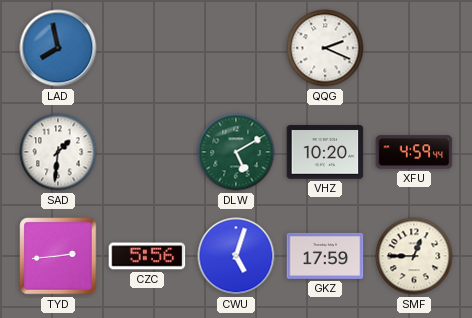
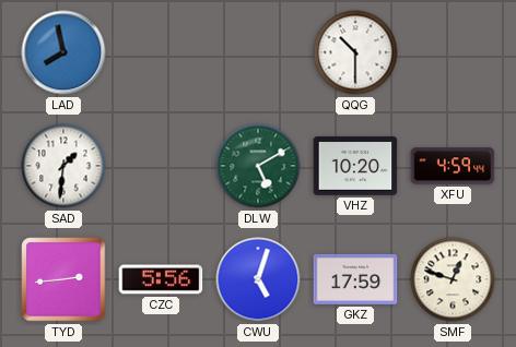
QQG: 2:19 -> 10:30 (355, 52)
SMF: 12:45 -> 12:48 (453, 279)
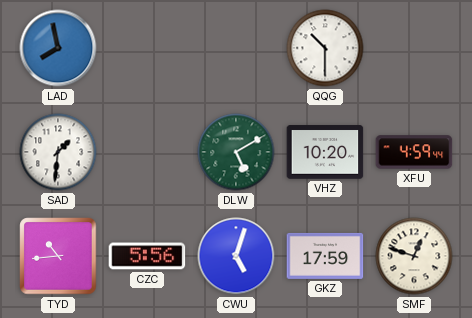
TYD: 2:44 -> 10:44 (58, 256)
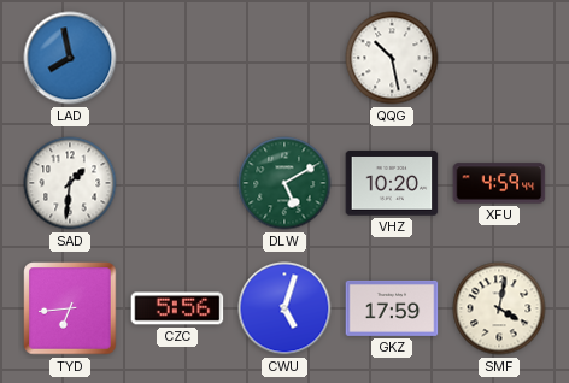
QQG: 10:30 -> 10:28 (392, 58)
TYD: 10:44 -> 6:44 (70, 308)
SMF: 12:48 -> 4:02 (499, 308)
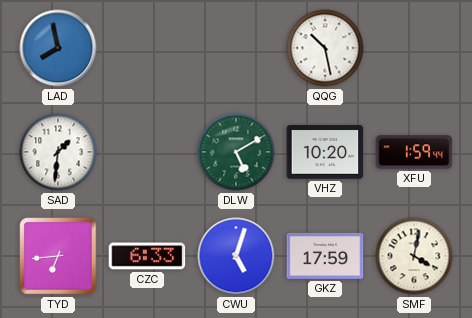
XFU: 4:59 -> 1:59 (414, 152)
CZC: 5:56 -> 6:33 (147, 256)
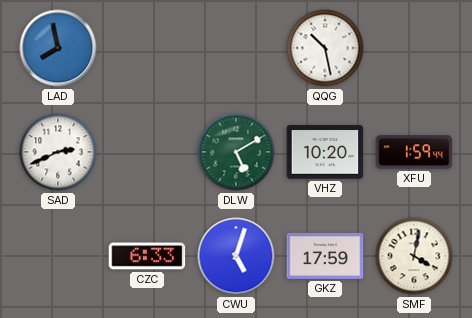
SAD: 1:31 -> 2:41 (58, 152)
TYD: 6:44 -> none (58, 256)
